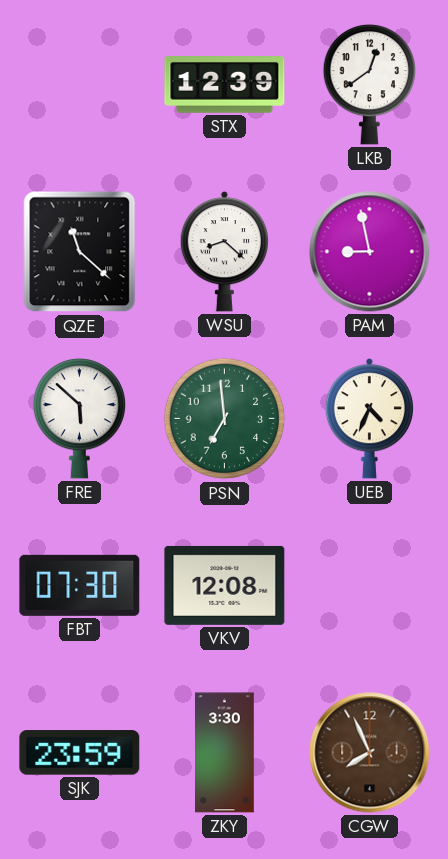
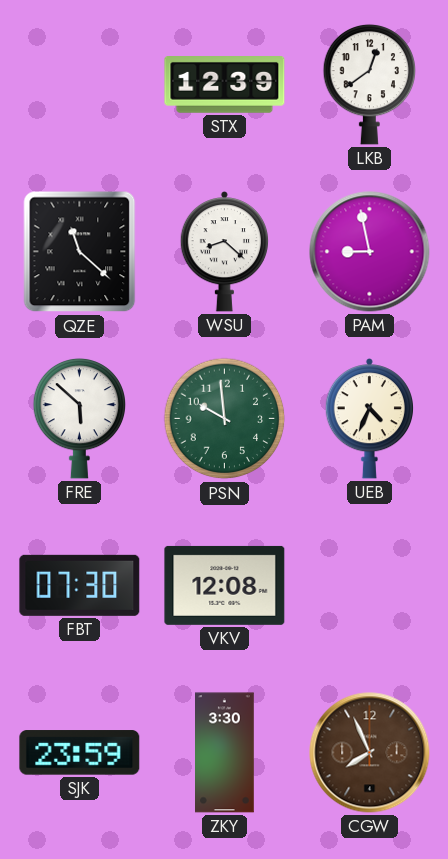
PSN: 6:59 -> 9:59 (225, 419)
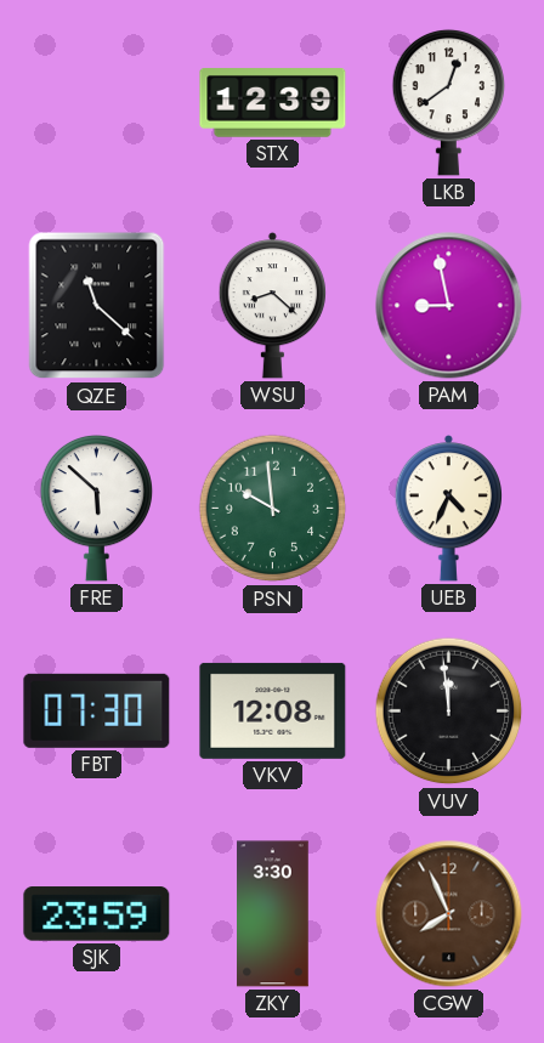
VUV: none -> 11:59 (449, 712)
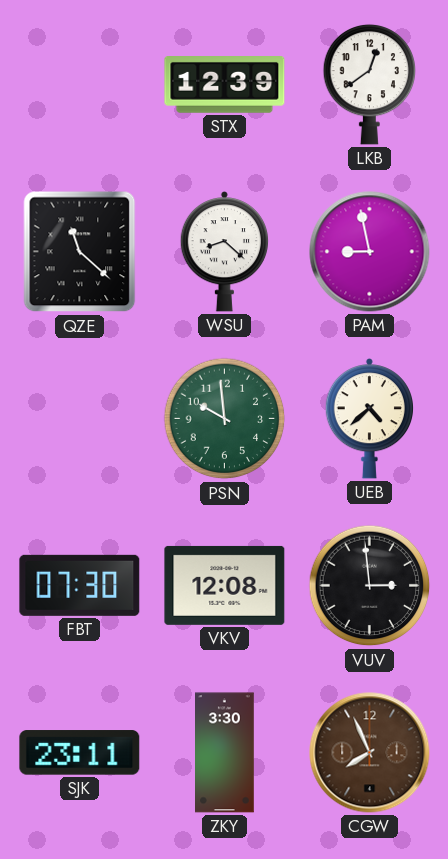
FRE: 5:52 -> none (97, 508)
UEB: 4:34 -> 4:38 (369, 419)
VUV: 11:59 -> 2:59 (370, 586)
SJK: 23:59 -> 23:11 (80, 753)
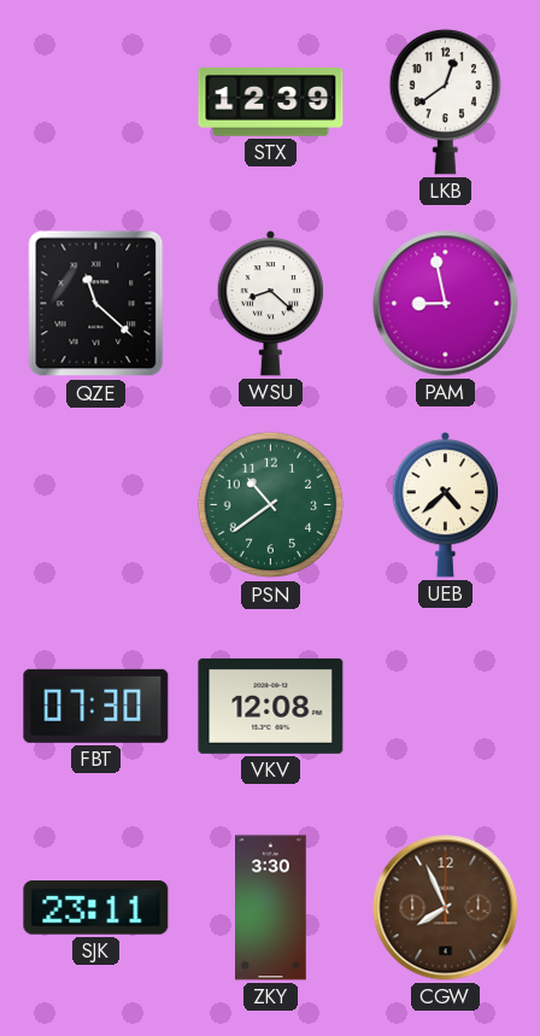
PSN: 9:59 -> 10:39 (271, 505)
VUV: 2:59 -> none (370, 586)
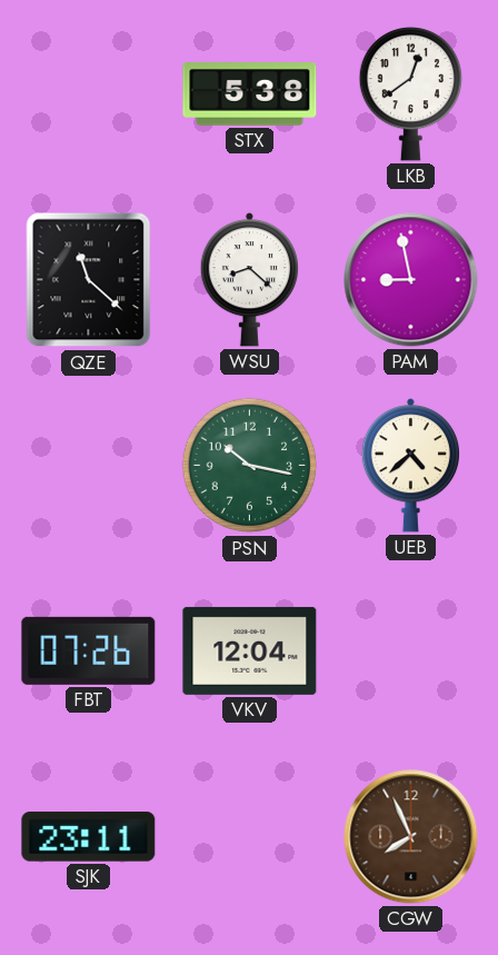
STX: 12:39 -> 5:38 (250, 94)
PSN: 10:39 -> 10:17 (250, 466)
FBT: 07:30 -> 07:26 (89, 650)
VKV: 12:08 -> 12:04 (250, 650)
ZKY: 3:30 -> none (271, 908)
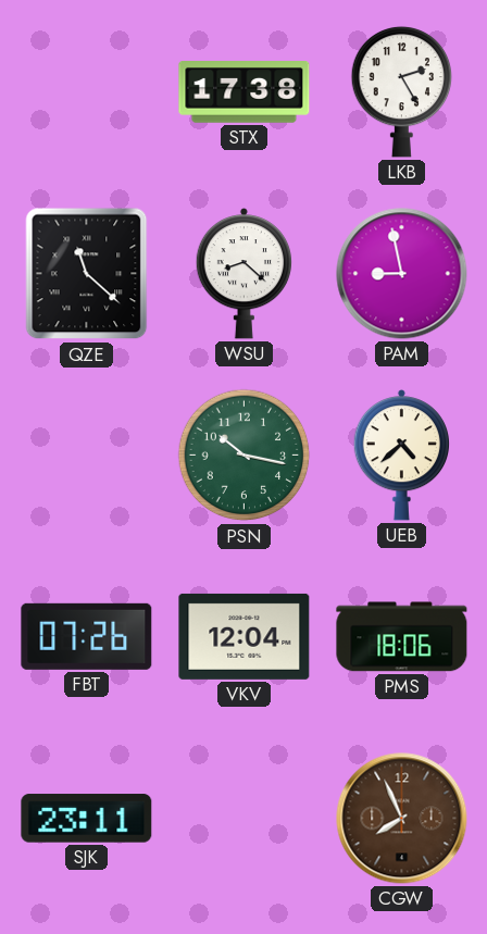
STX: 5:38 -> 17:38 (245, 92)
LKB: 12:39 -> 2:25 (402, 91)
PMS: none -> 18:06 (402, 637)
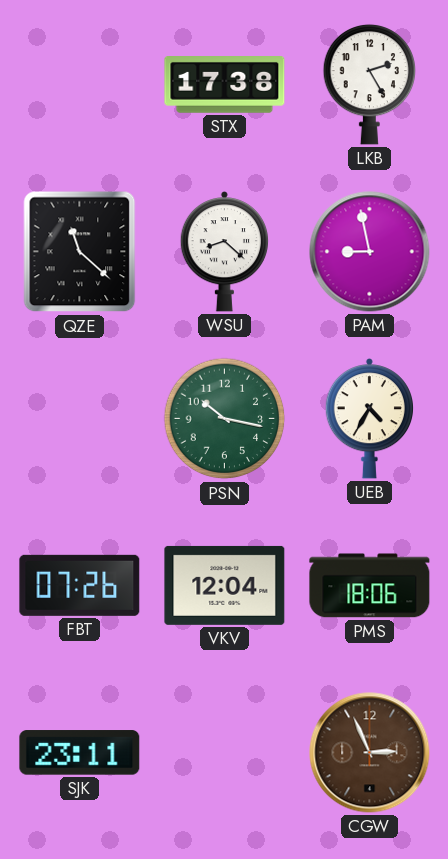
UEB: 4:38 -> 4:35 (369, 419)
CGW: 7:56 -> 2:56 (370, 753)
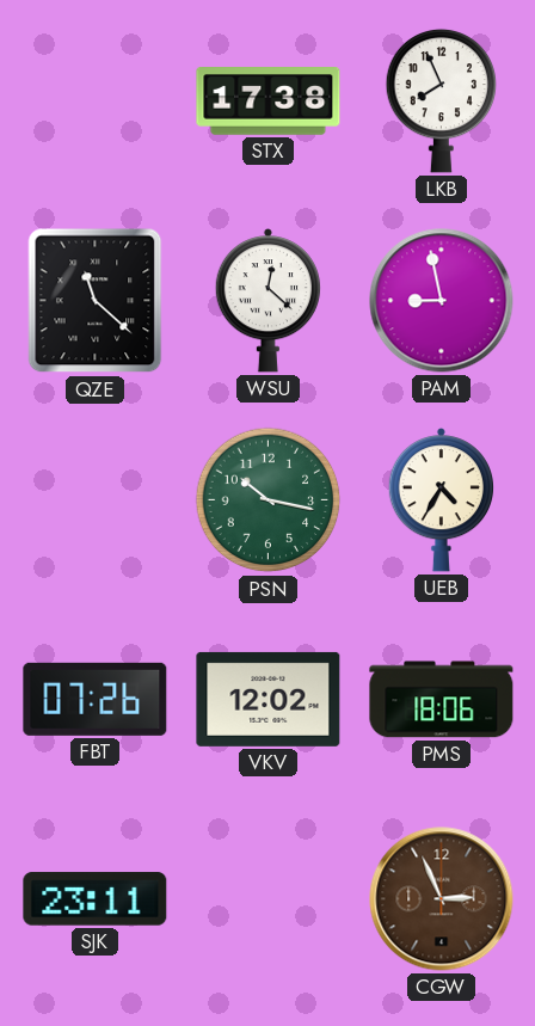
LKB: 2:25 -> 7:56 (442, 100)
WSU: 8:22 -> 12:22 (267, 301)
VKV: 12:04 -> 12:02 (269, 699)
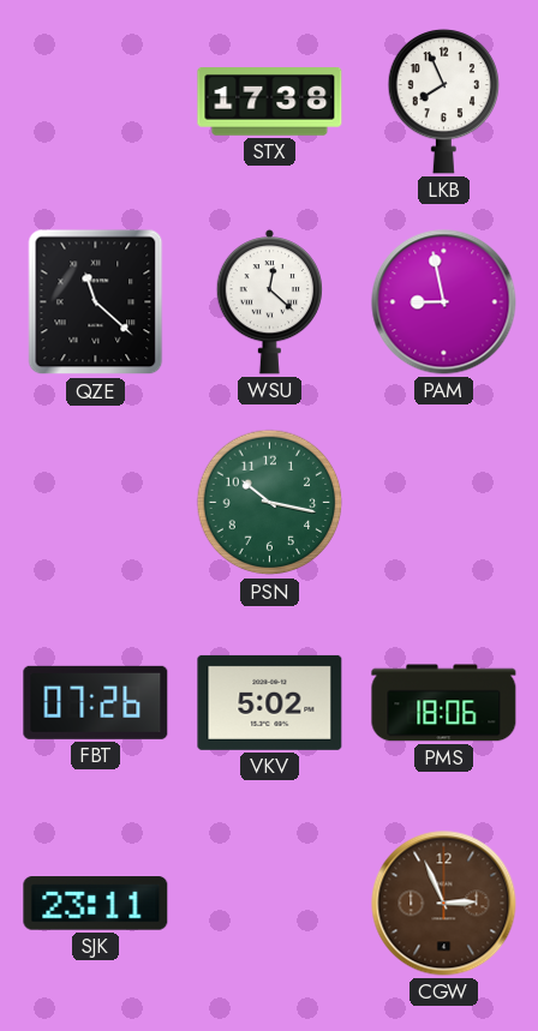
UEB: 4:35 -> none (441, 500)
VKV: 12:02 -> 5:02 (270, 702)
